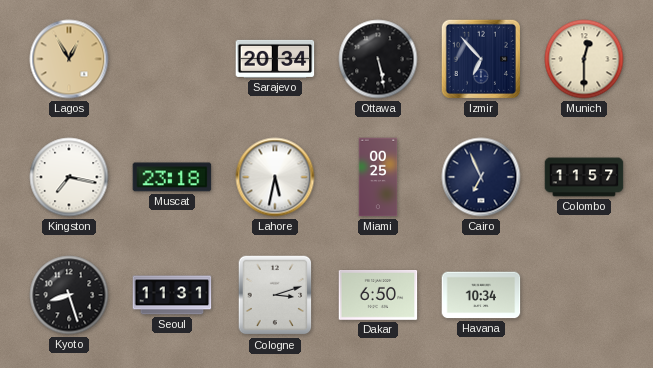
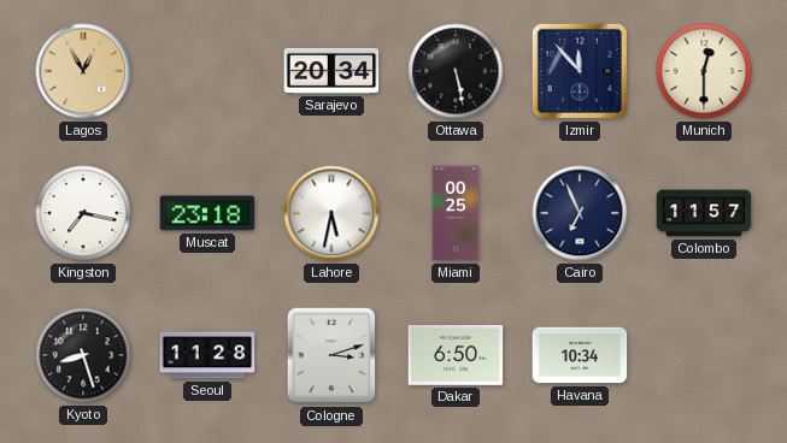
Izmir: 6:53 -> 11:53 (580, 71)
Seoul: 11:31 -> 11:28 (207, 355)
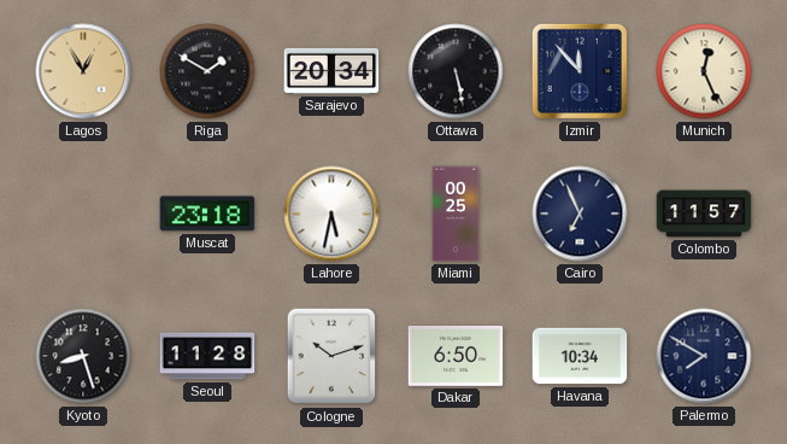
Riga: none -> 1:50 (207, 71)
Munich: 12:30 -> 12:26 (704, 71)
Kingston: 7:17 -> none (83, 213)
Cologne: 3:12 -> 10:12 (331, 356)
Palermo: none -> 7:50 (704, 356)
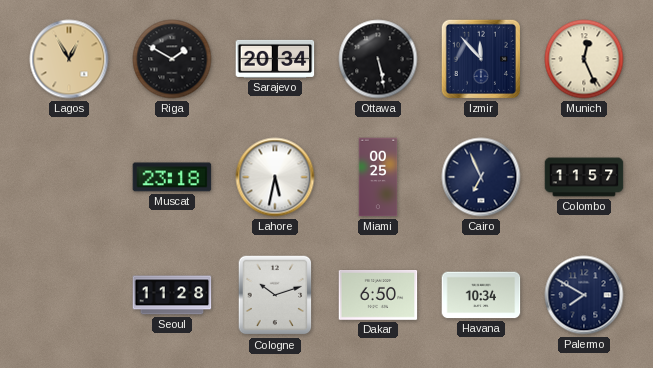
Kyoto: 8:27 -> none (83, 356)
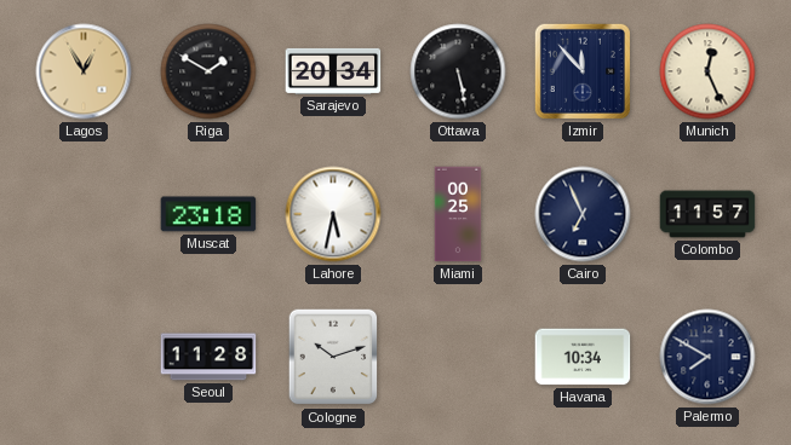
Dakar: 6:50 -> none (378, 296)
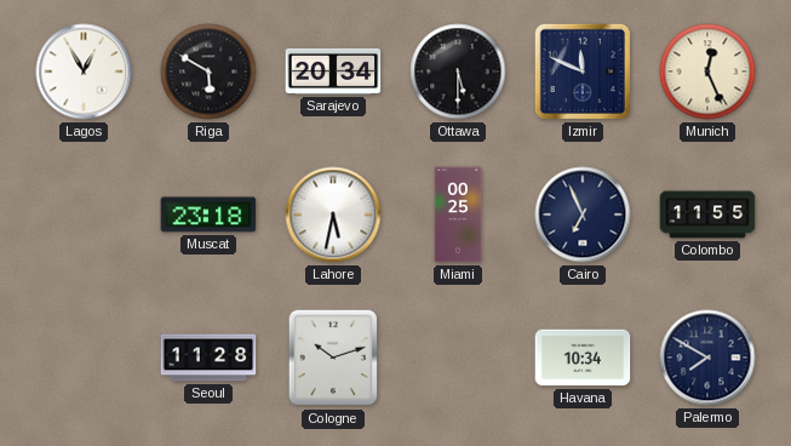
Lagos dial: champagne -> white (84, 72)
Riga: 1:50 -> 5:50 (208, 72)
Ottawa: 5:28 -> 5:30 (458, 72)
Izmir: 11:53 -> 11:49 (583, 72)
Colombo: 11:57 -> 11:55 (707, 215)
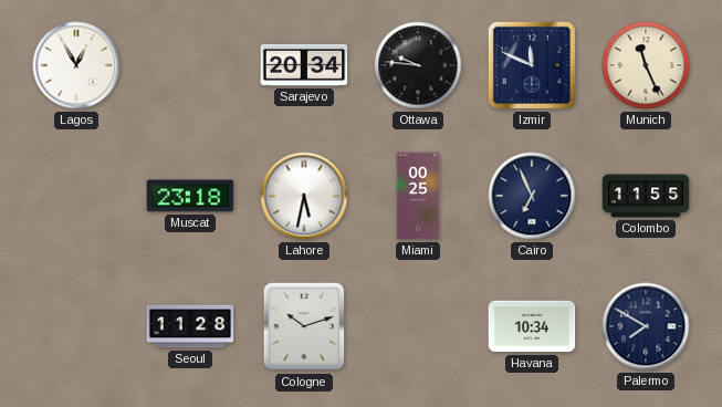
Riga: 5:50 -> none (208, 72)
Ottawa: 5:30 -> 9:46 (418, 65)
Munich: 12:26 -> 11:26 (646, 65)
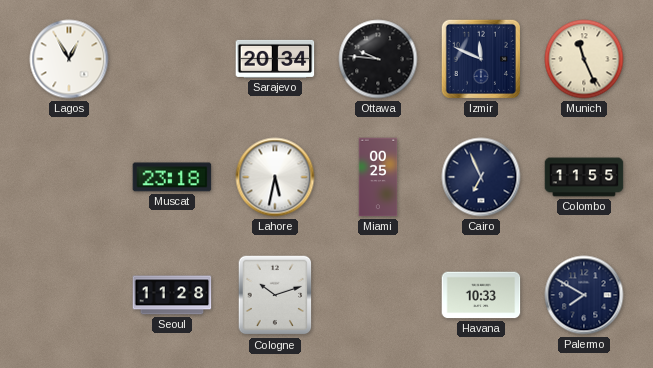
Havana: 10:34 -> 10:33 (481, 295)
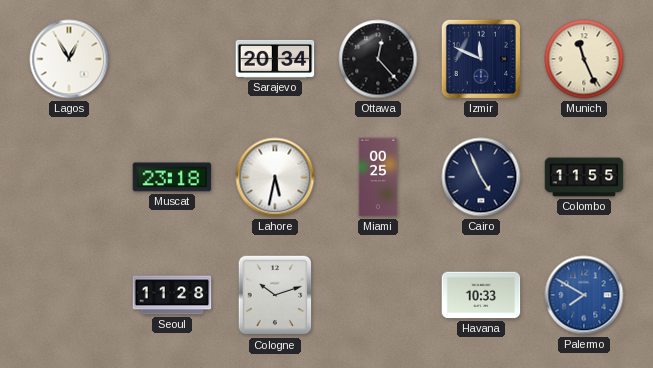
Ottawa: 9:46 -> 12:23 (378, 59)
Cairo: 6:56 -> 4:56 (481, 177)
Palermo dial: navy -> blue (584, 295)
